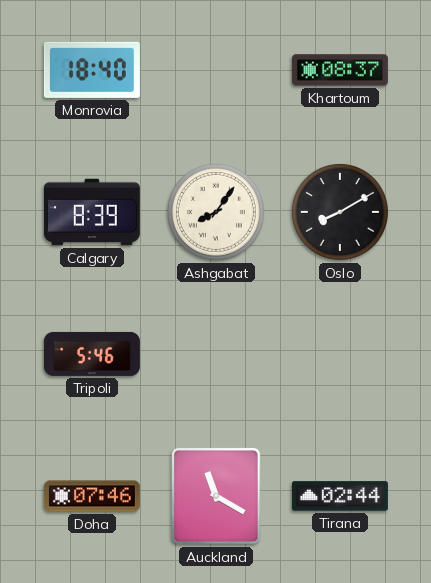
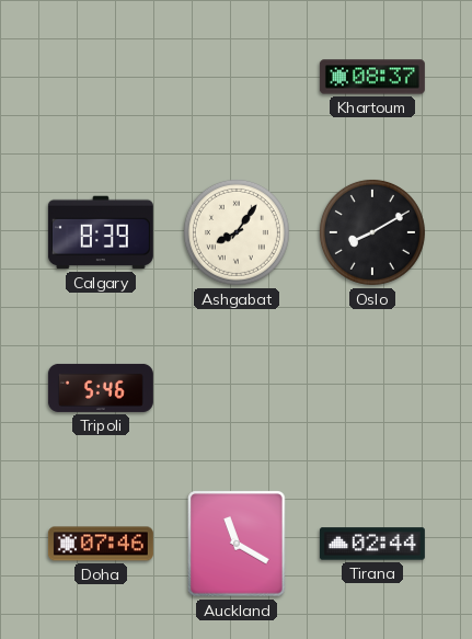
Monrovia: 18:40 -> none (92, 70)
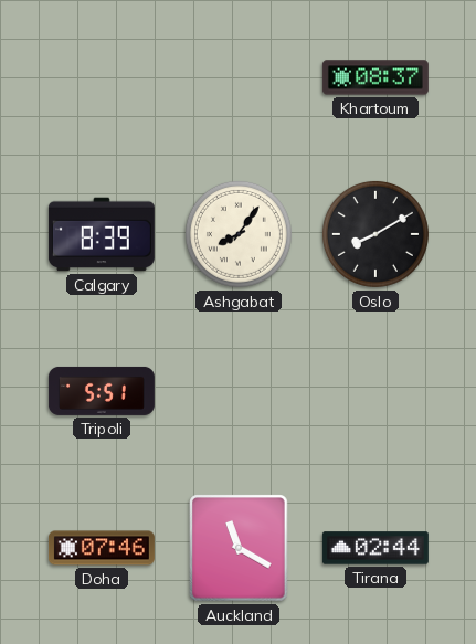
Tripoli: 5:46 -> 5:51 (102, 391)
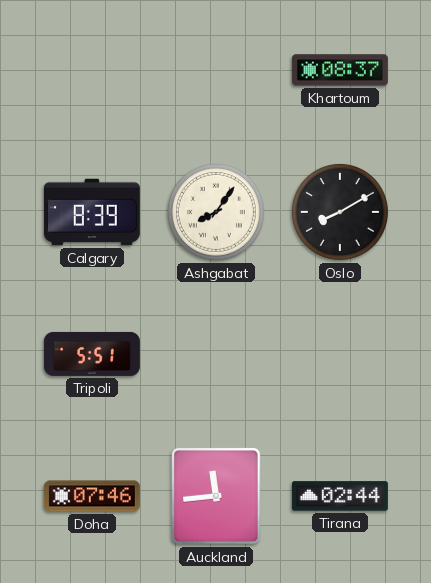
Auckland: 11:20 -> 11:44 (216, 496)
